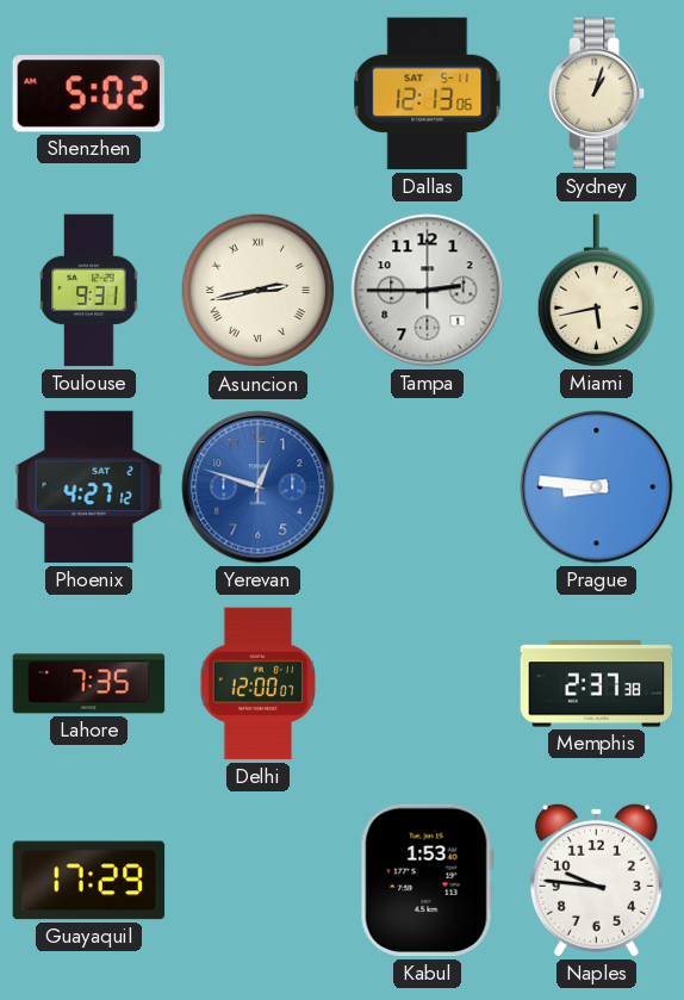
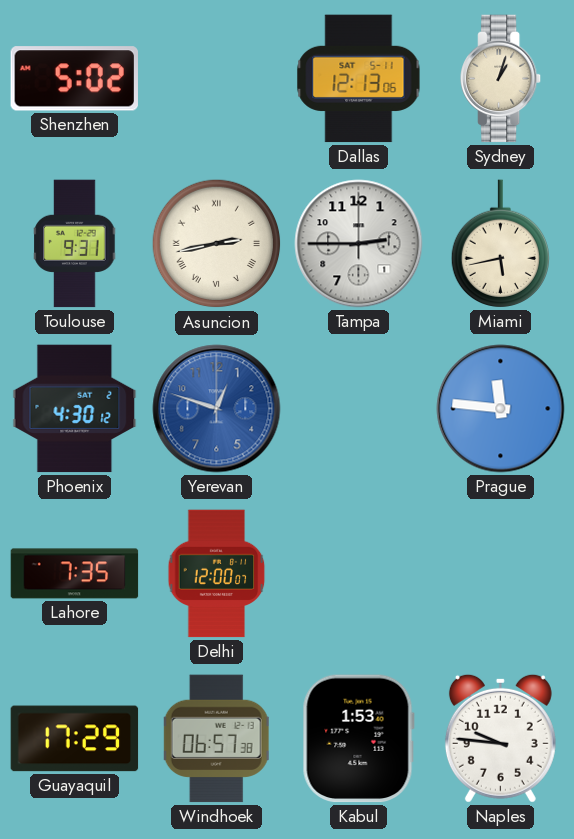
Phoenix: 4:27 -> 4:30 (75, 409)
Prague: 8:46 -> 11:46 (501, 409)
Memphis: 2:37 -> none (597, 684)
Windhoek: none -> 06:57 (216, 739)
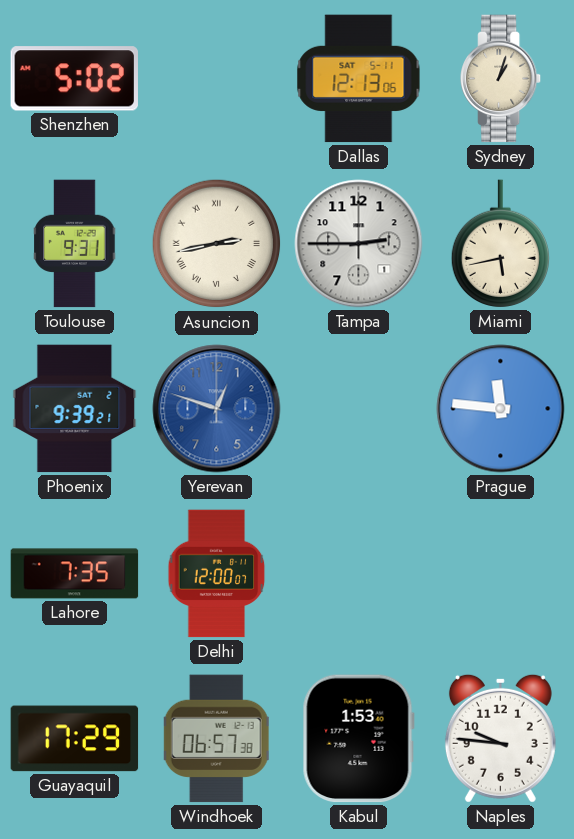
Phoenix: 4:30 -> 9:39 (75, 409)
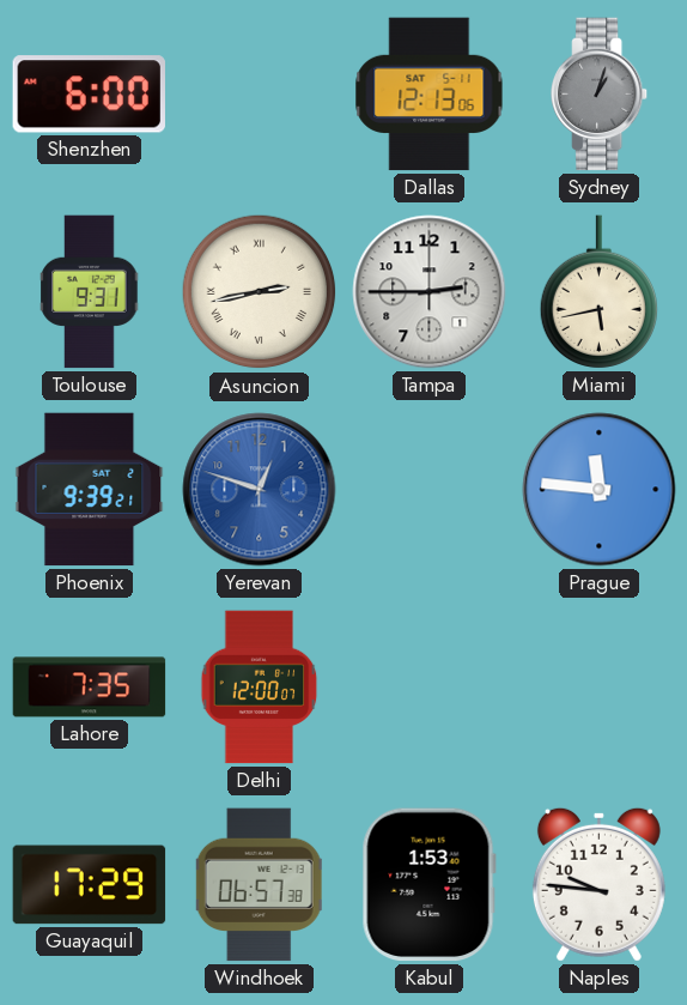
Shenzhen: 5:02 -> 6:00 (89, 95)
Sydney dial: cream -> grey (601, 95)
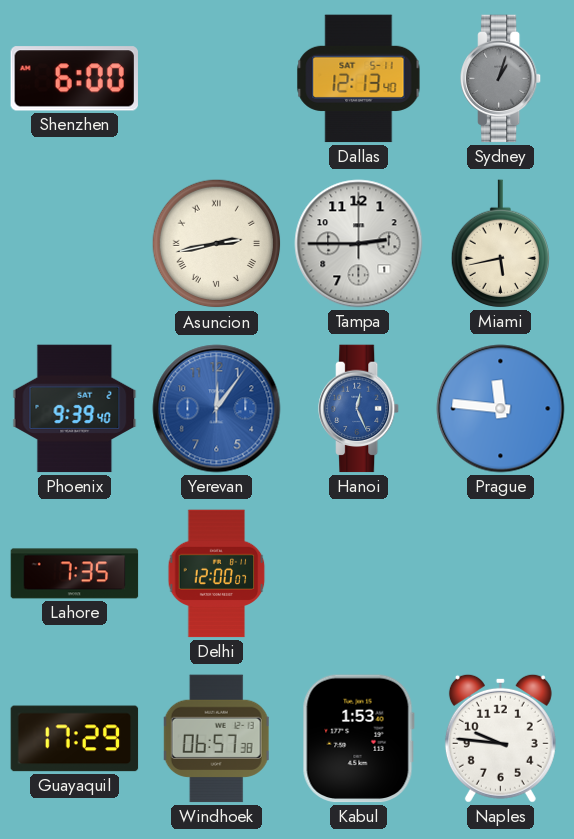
Dallas: 12:13:06 -> 12:13:40 (359, 79)
Toulouse: 9:31 -> none (90, 292)
Phoenix: 9:39:21 -> 9:39:40 (75, 409)
Yerevan: 12:48 -> 12:06 (217, 409)
Hanoi: none -> 12:26 (360, 409)
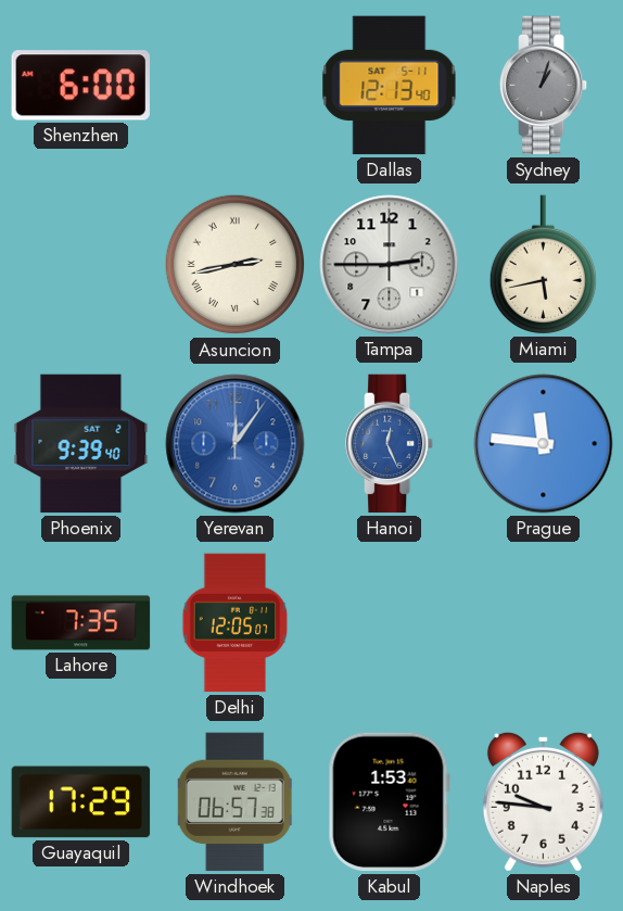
Delhi: 12:00 -> 12:05 (236, 623)
